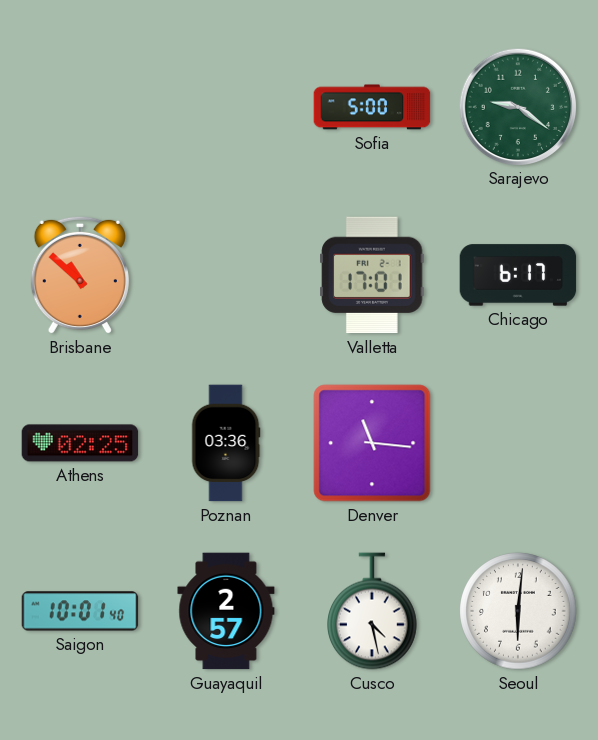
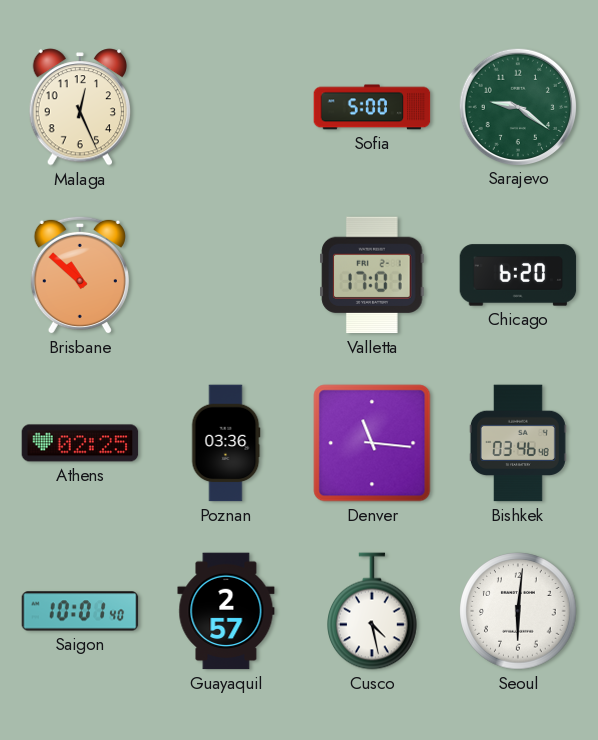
Malaga: none -> 12:26 (79, 107)
Chicago: 6:17 -> 6:20 (518, 275)
Bishkek: none -> 03:46 (518, 443)
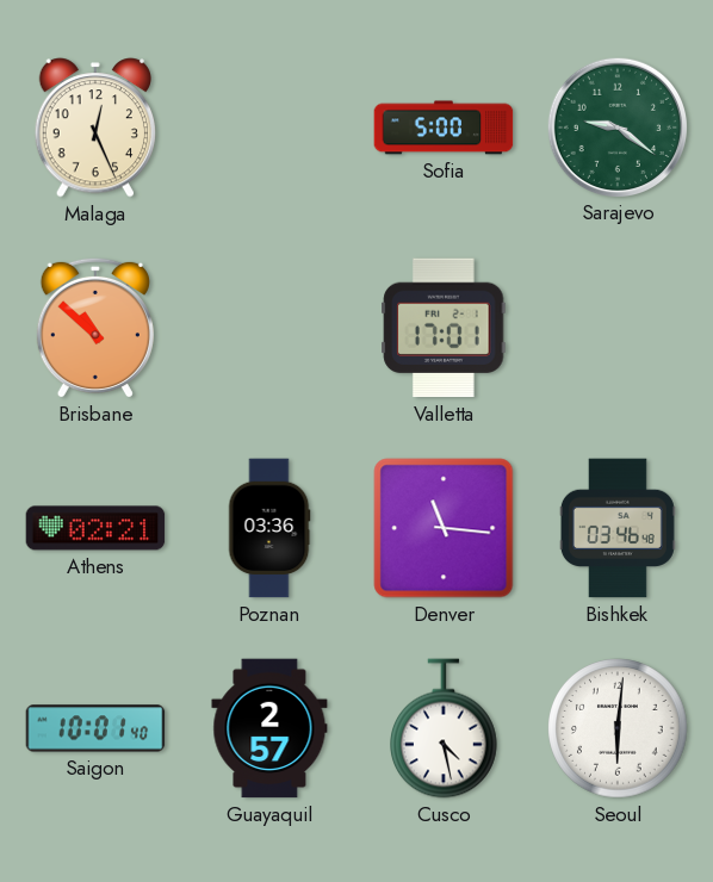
Chicago: 6:20 -> none (518, 275)
Athens: 02:25 -> 02:21 (95, 528)
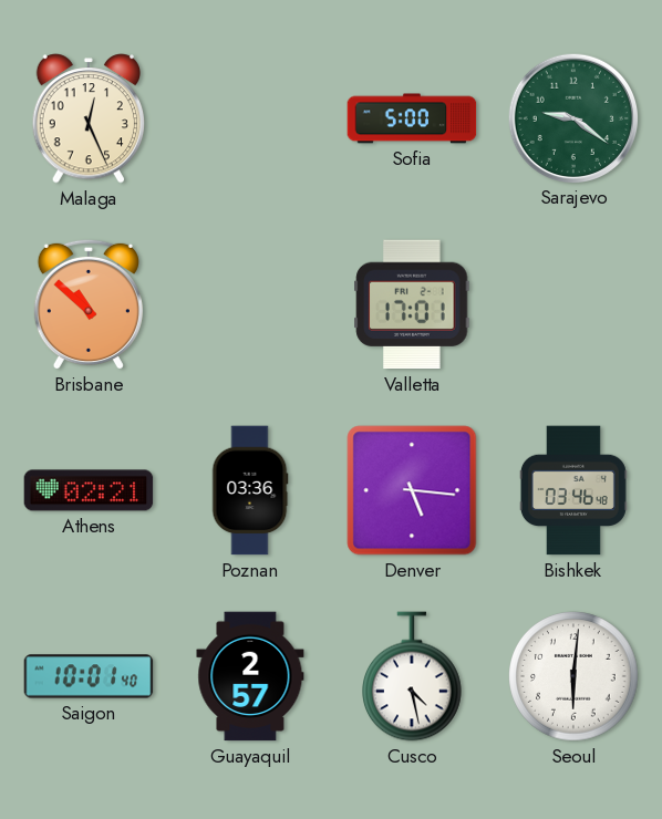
Denver: 11:16 -> 5:16 (412, 490)
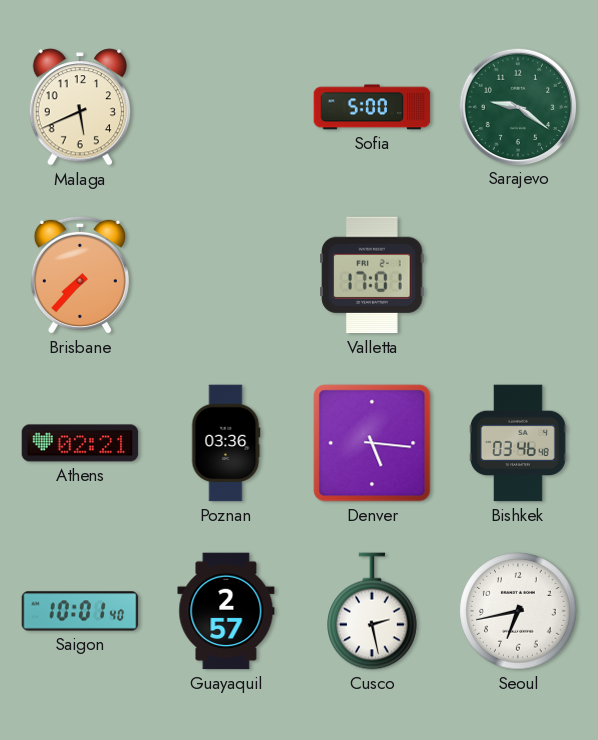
Malaga: 12:26 -> 5:41 (79, 107)
Brisbane: 10:52 -> 7:37 (80, 275)
Cusco: 4:28 -> 2:28 (373, 611)
Seoul: 6:01 -> 6:43 (518, 611)
